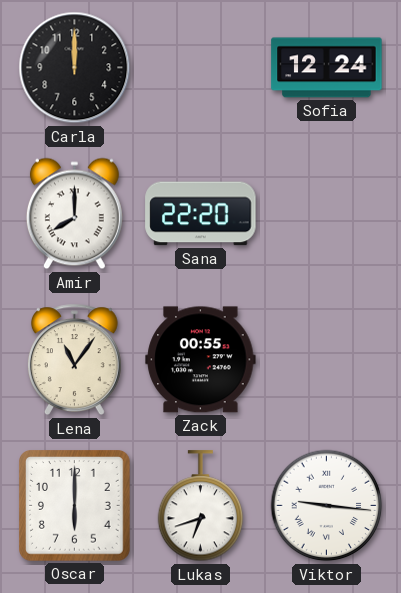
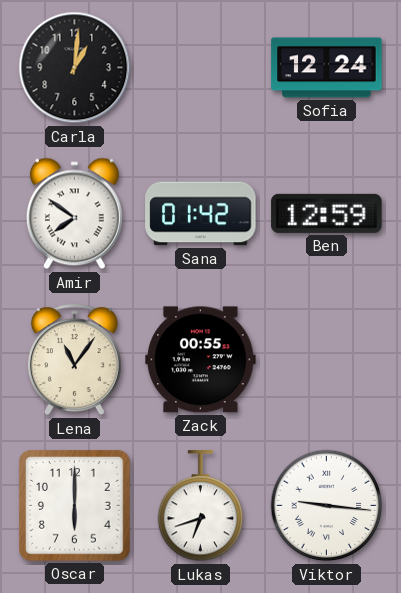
Carla: 12:00 -> 1:01 (75, 68)
Amir: 8:00 -> 7:51 (74, 214)
Sana: 22:20 -> 01:42 (201, 214)
Ben: none -> 12:59 (327, 213)
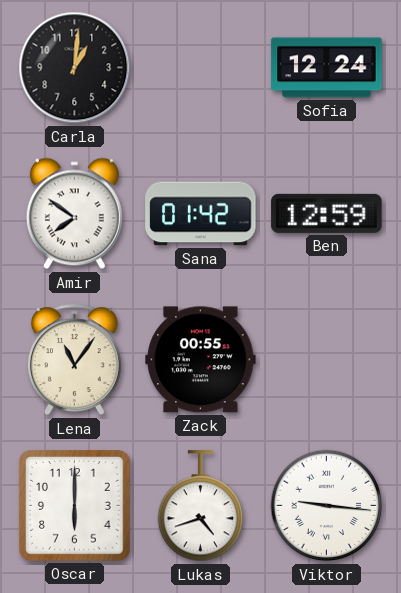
Lukas: 6:42 -> 4:42 (201, 506)
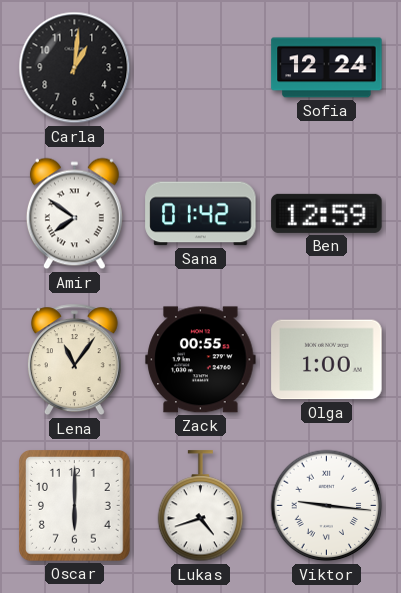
Olga: none -> 1:00 (327, 360)
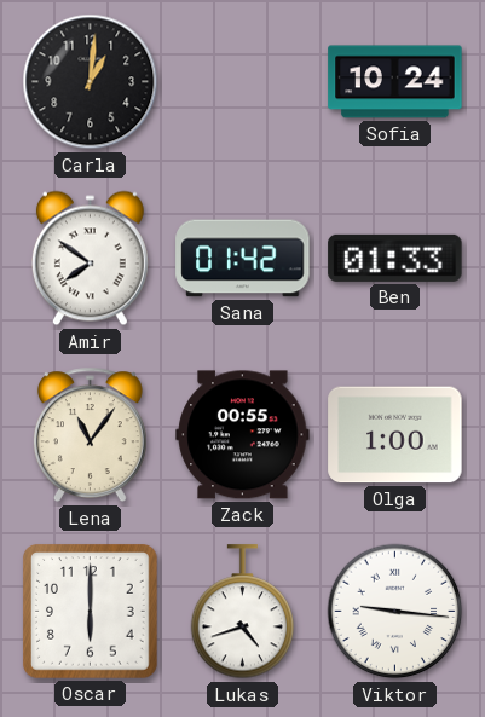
Sofia: 12:24 -> 10:24 (395, 82)
Ben: 12:59 -> 01:33 (395, 258)
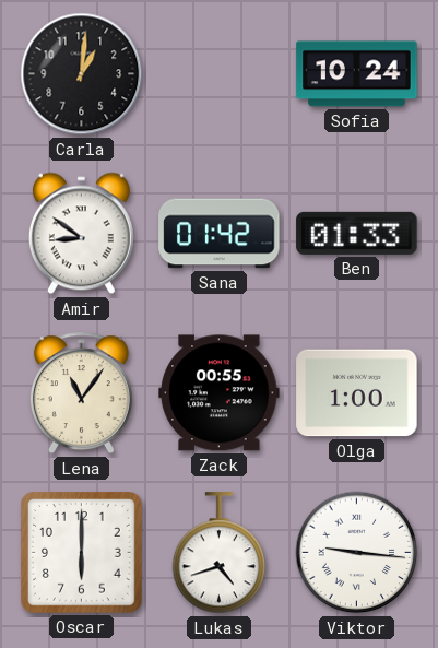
Amir: 7:51 -> 8:51 (81, 234)
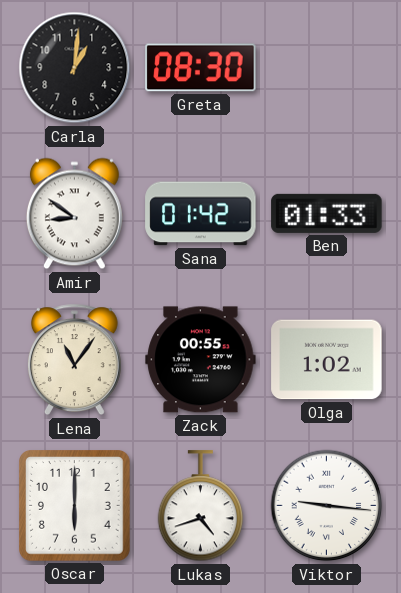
Greta: none -> 08:30 (201, 68)
Sofia: 10:24 -> none (357, 74)
Olga: 1:00 -> 1:02 (327, 360)
